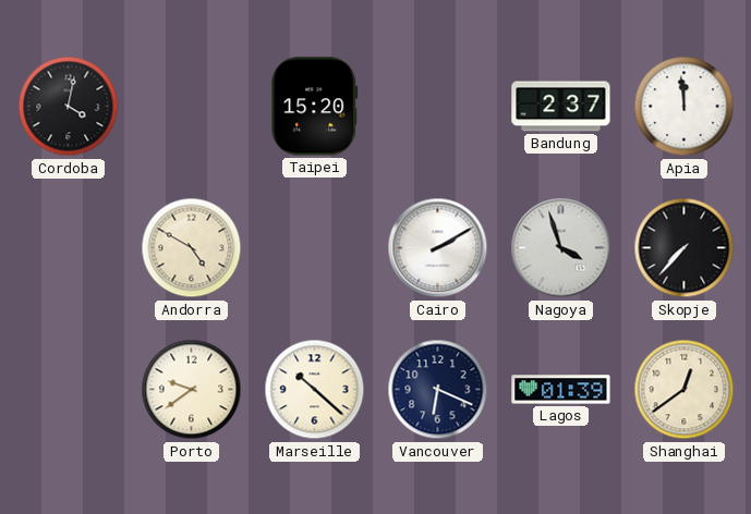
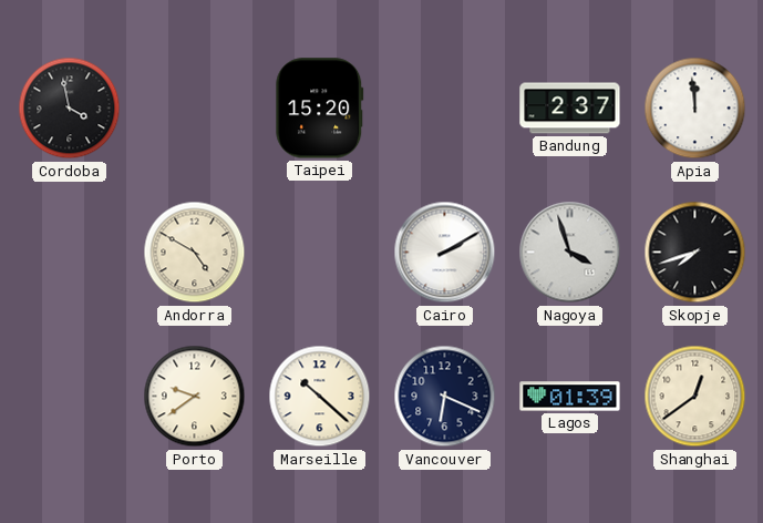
Cordoba: 4:02 -> 3:58 (70, 109)
Skopje: 7:37 -> 7:42 (695, 253)
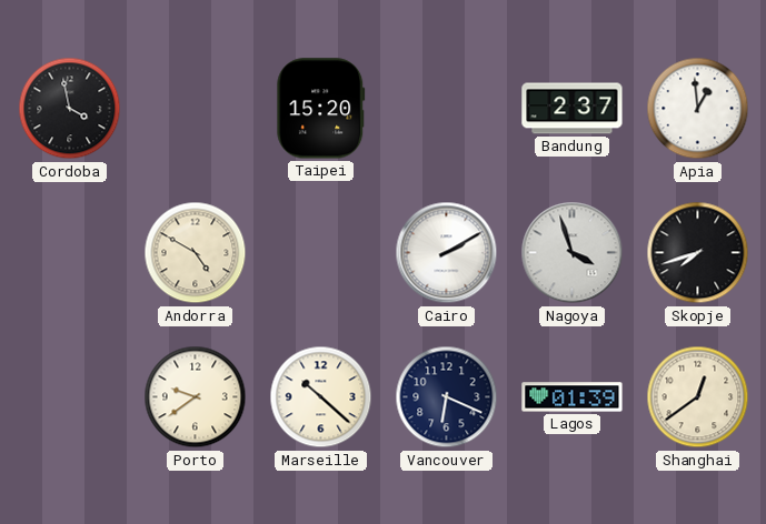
Apia: 11:59 -> 12:59 (698, 109)
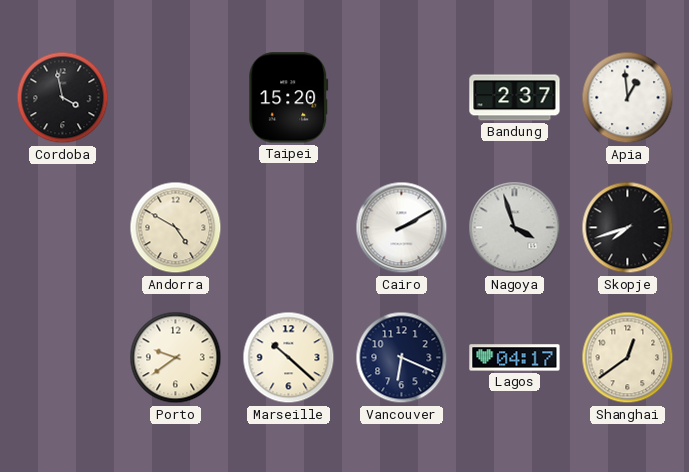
Lagos: 01:39 -> 04:17 (515, 358)
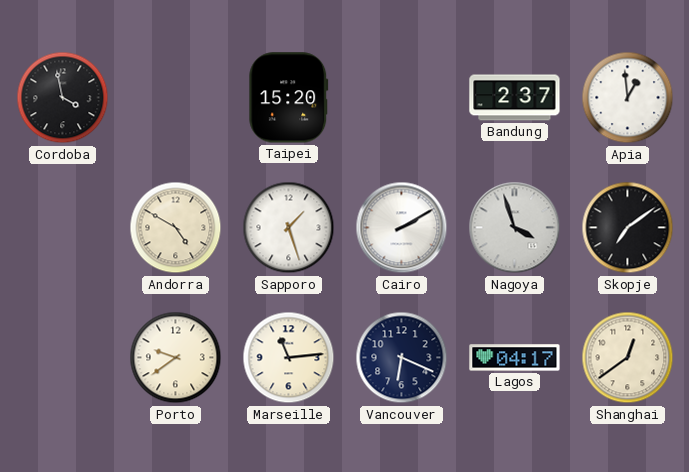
Sapporo: none -> 1:27 (289, 228)
Skopje: 7:42 -> 7:09 (628, 228)
Marseille: 10:22 -> 11:14 (289, 358)
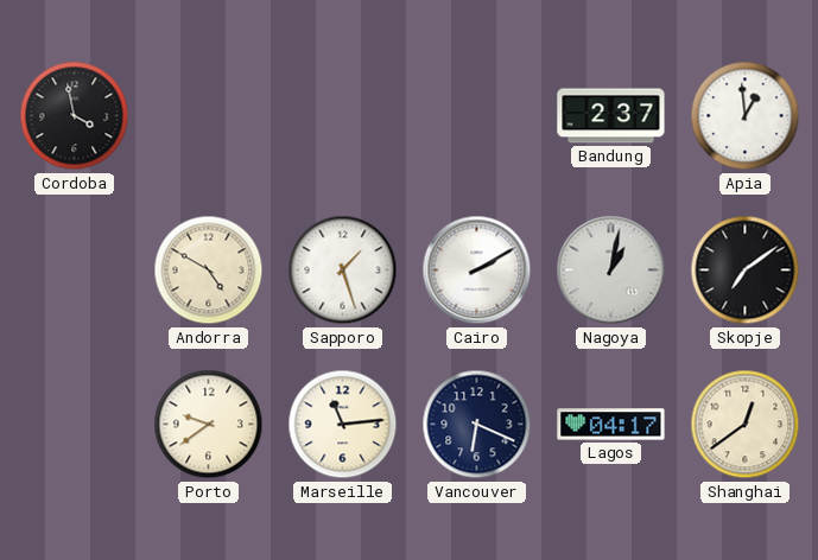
Taipei: 15:20 -> none (289, 98)
Nagoya: 3:57 -> 1:02 (611, 271)
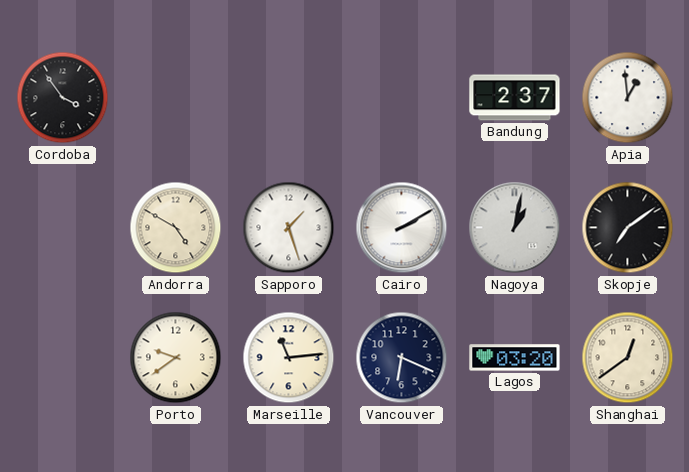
Cordoba: 3:58 -> 3:54 (63, 98)
Lagos: 04:17 -> 03:20 (515, 358)
